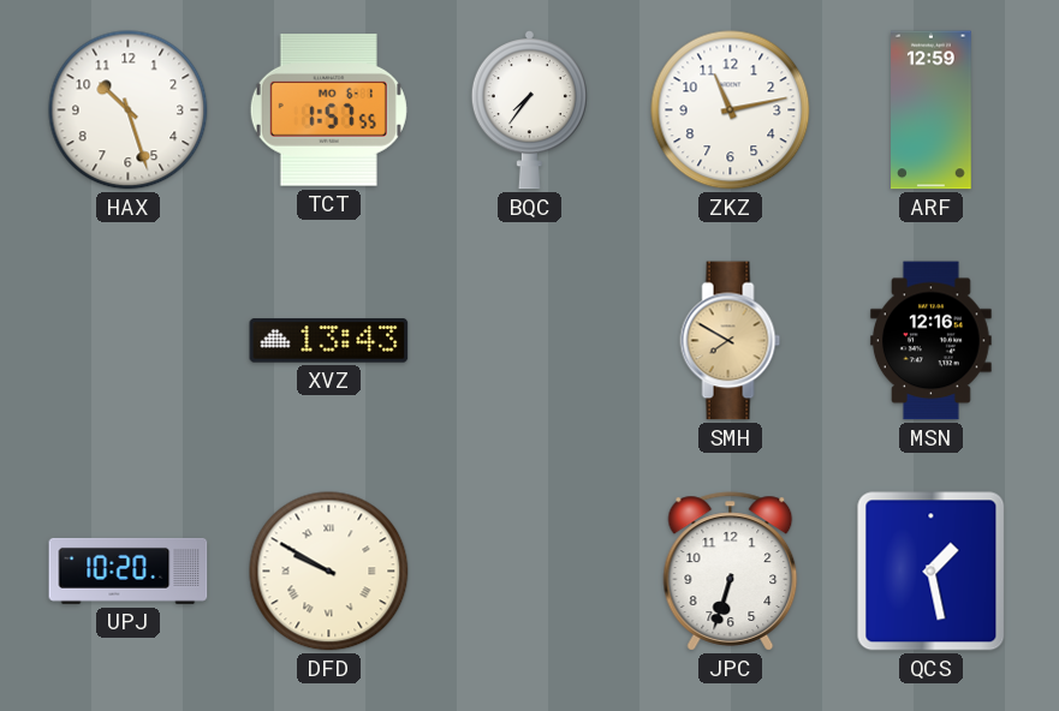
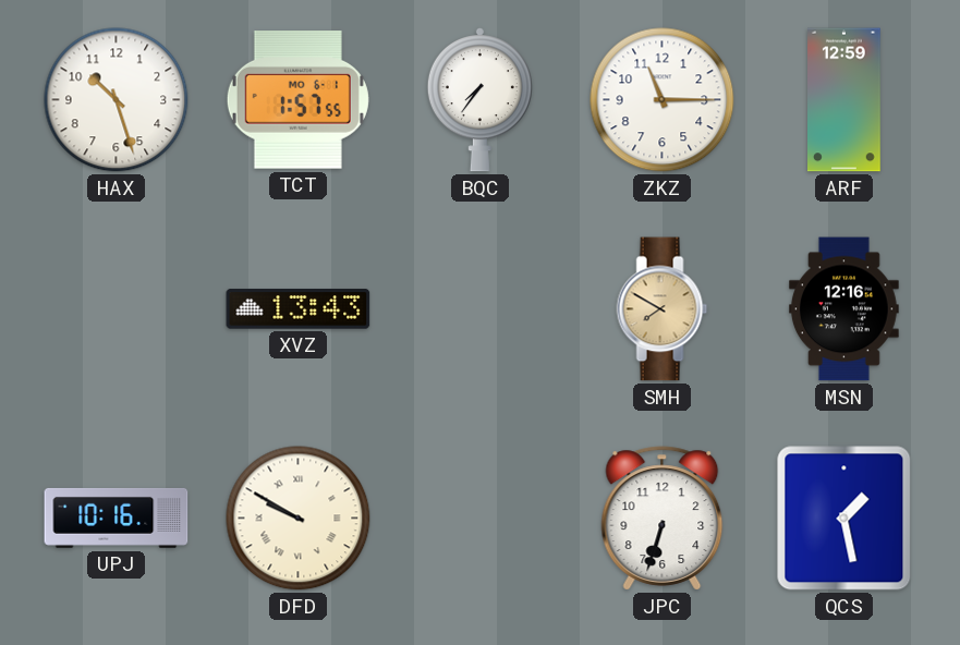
ZKZ: 11:13 -> 11:15 (663, 100)
UPJ: 10:20 -> 10:16 (117, 518)
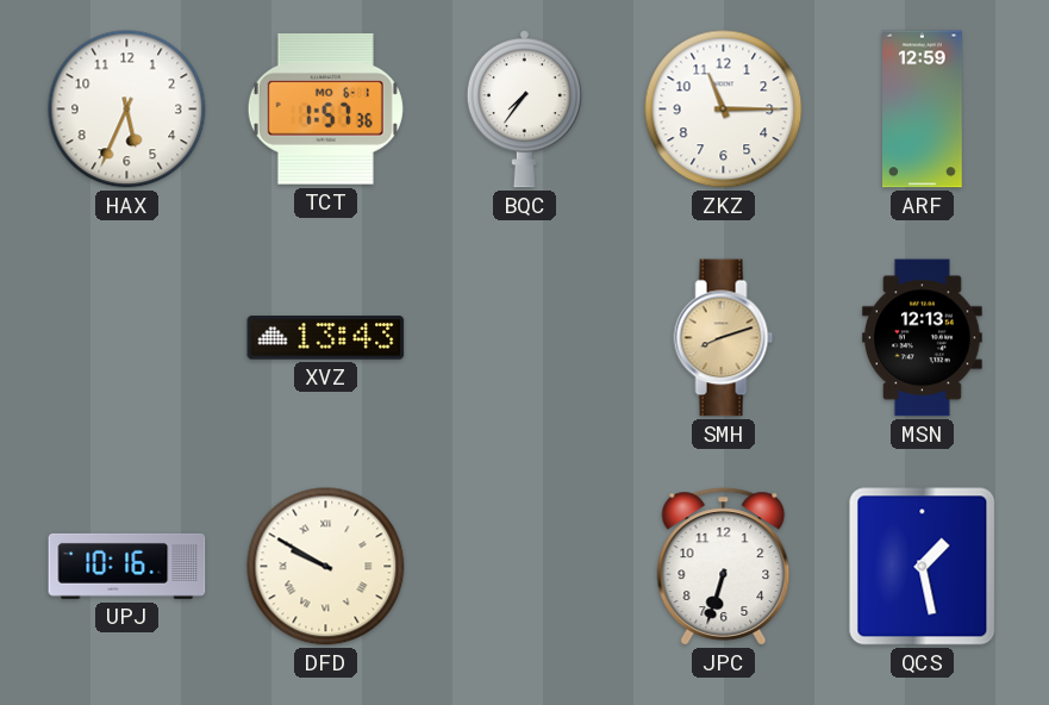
HAX: 10:27 -> 5:34 (127, 110)
TCT: 1:57:55 -> 1:57:36 (325, 110)
SMH: 7:50 -> 8:12 (724, 338)
MSN: 12:16 -> 12:13 (922, 338)
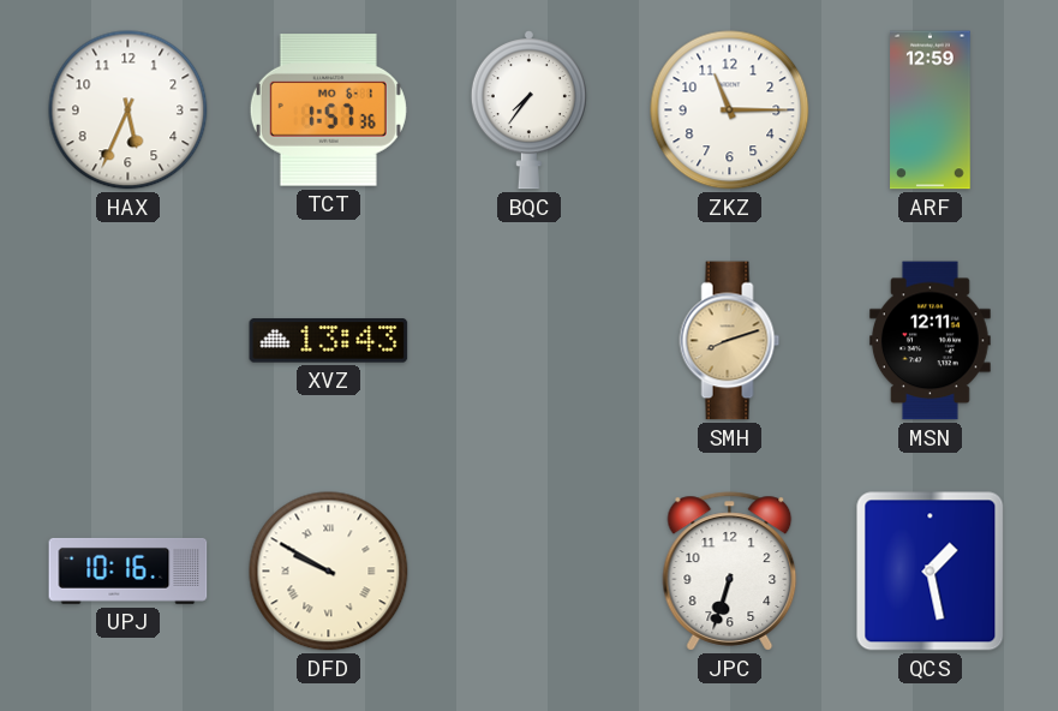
MSN: 12:13 -> 12:11 (930, 341)
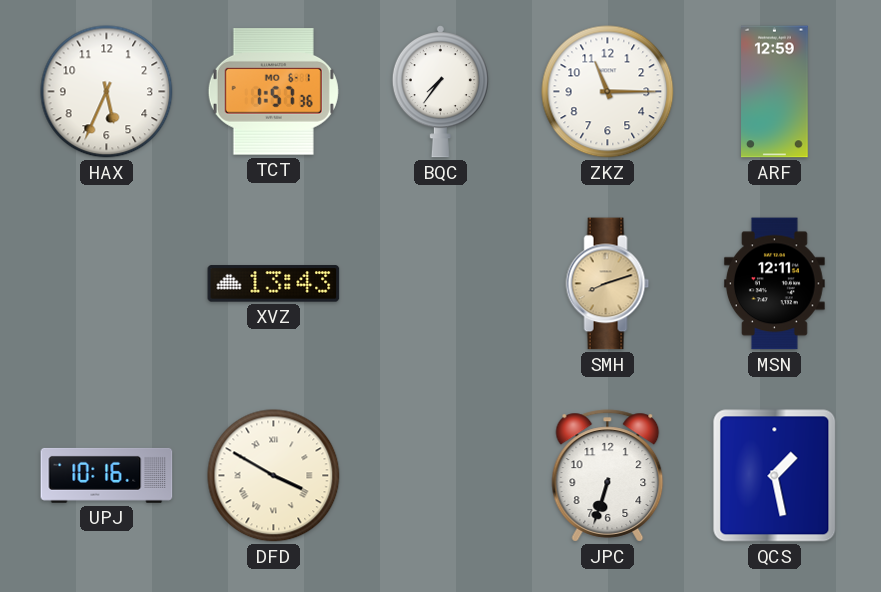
DFD: 9:50 -> 3:50 (274, 476)
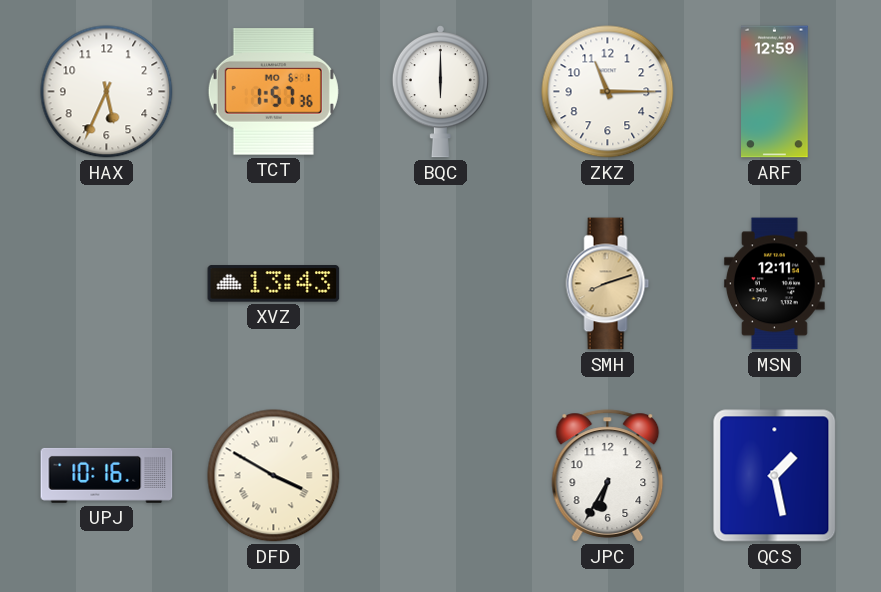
BQC: 7:36 -> 6:00 (440, 92)
JPC: 6:33 -> 6:35 (608, 476)
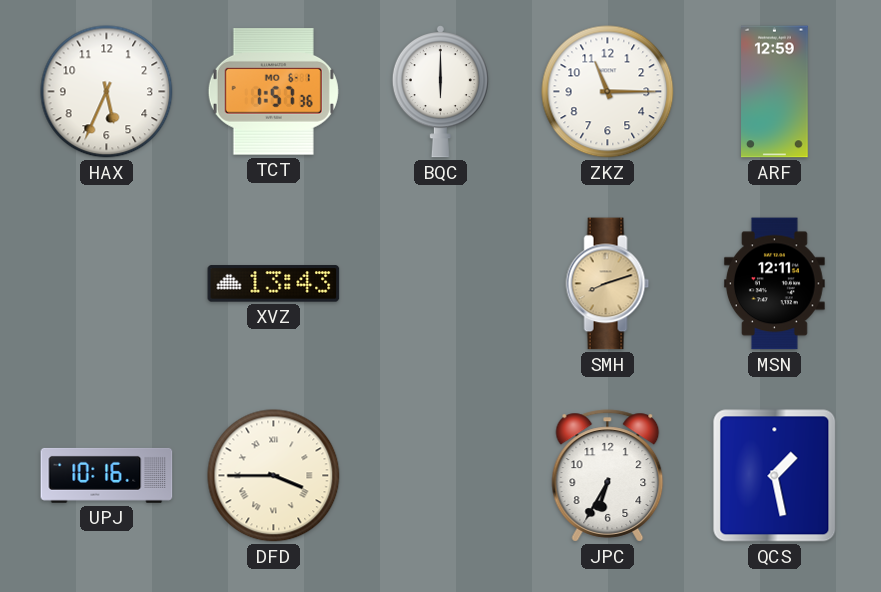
DFD: 3:50 -> 3:45 (274, 476)
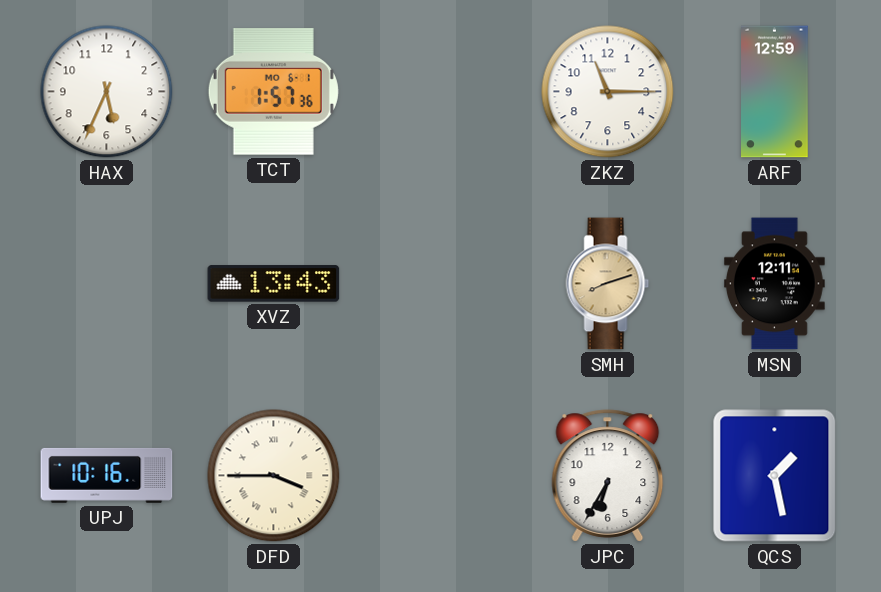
BQC: 6:00 -> none (440, 92)
